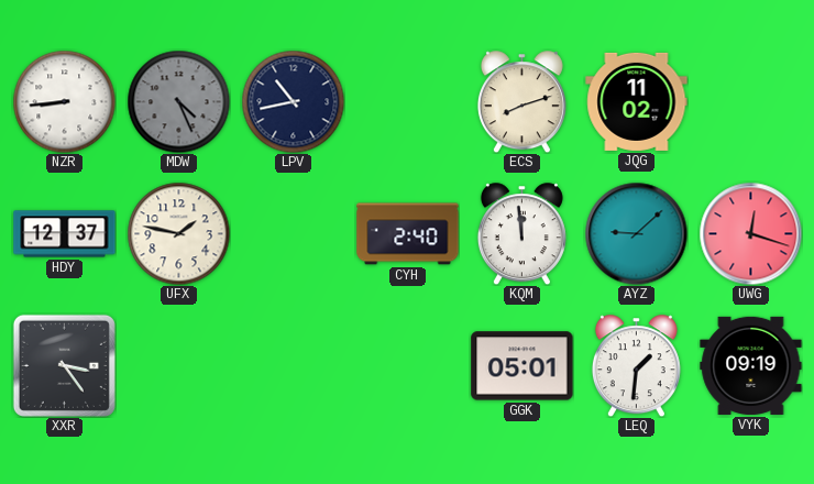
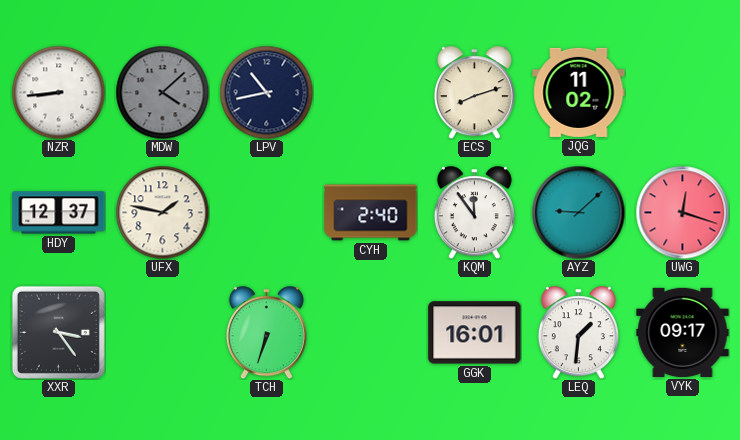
MDW: 4:26 -> 4:08 (162, 92)
KQM: 11:59 -> 11:54 (474, 212)
TCH: none -> 6:33 (266, 332)
GGK: 05:01 -> 16:01 (475, 333)
VYK: 09:19 -> 09:17 (683, 332)
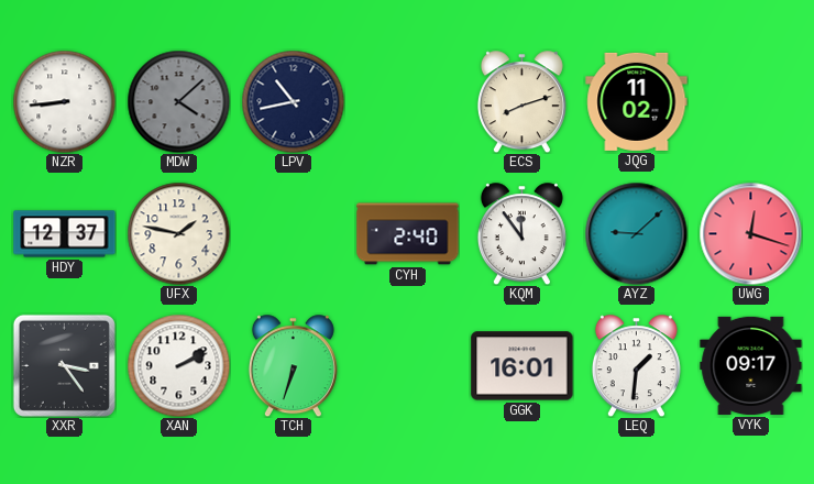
XAN: none -> 2:10 (178, 365)
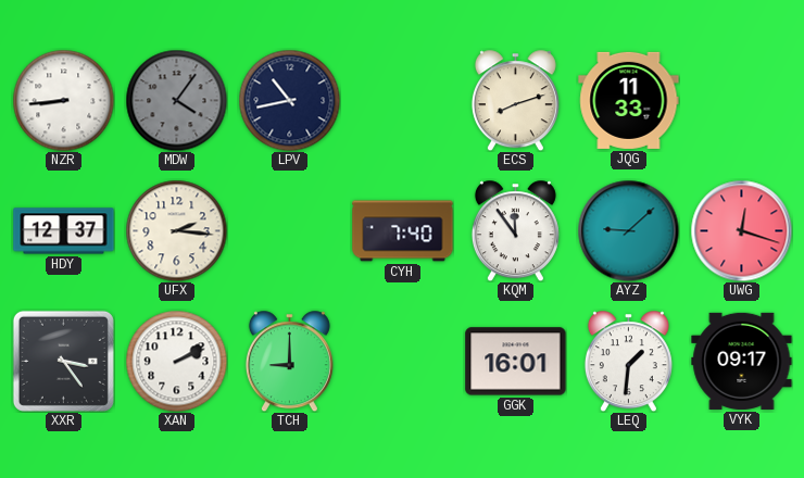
MDW: 4:08 -> 4:06 (176, 100)
JQG: 11:02 -> 11:33 (629, 100)
UFX: 1:47 -> 2:16 (176, 230)
CYH: 2:40 -> 7:40 (403, 231)
TCH: 6:33 -> 9:00 (289, 361)
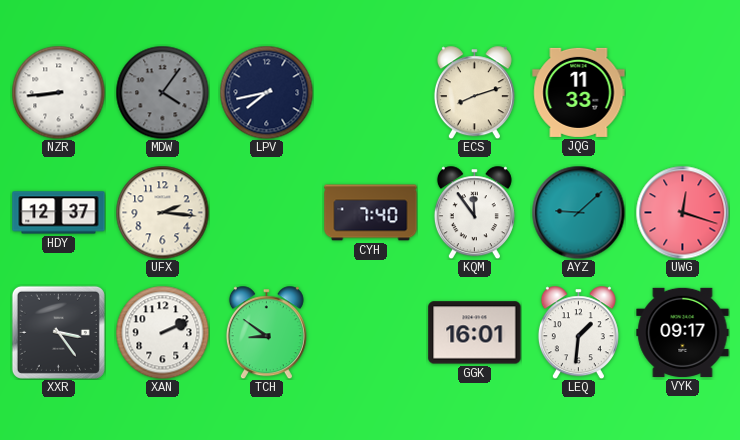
LPV: 10:43 -> 7:43 (266, 92)
XAN: 2:10 -> 2:11 (162, 332)
TCH: 9:00 -> 8:51 (266, 332)
